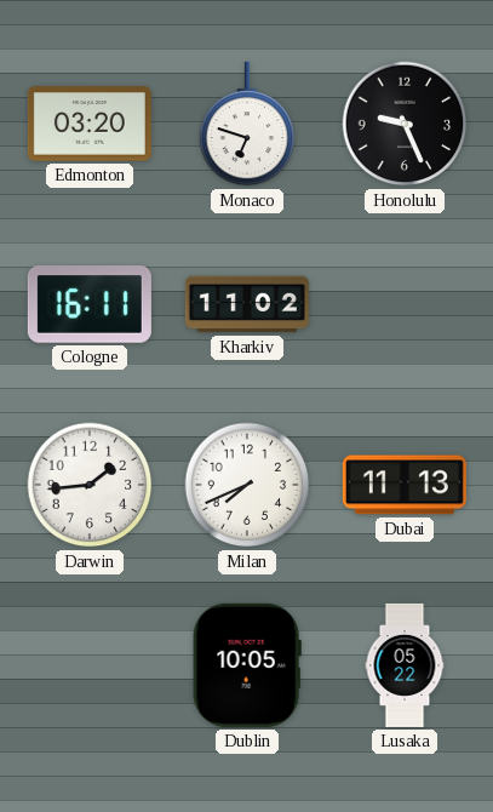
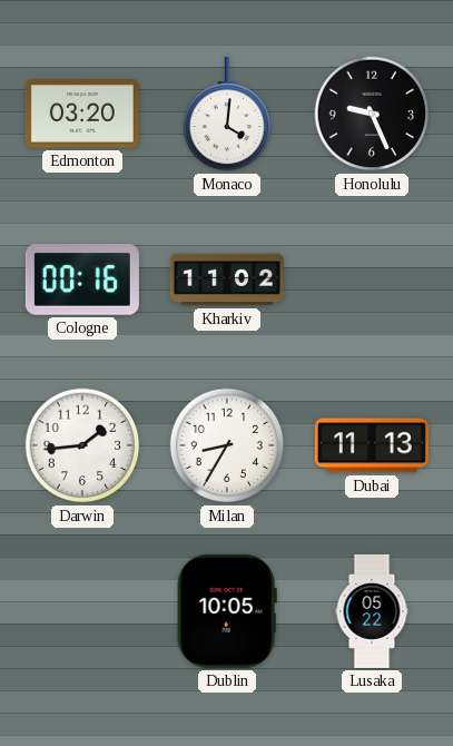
Monaco: 6:48 -> 4:01 (227, 114)
Cologne: 16:11 -> 00:16 (82, 281)
Milan: 7:41 -> 8:35 (227, 445)
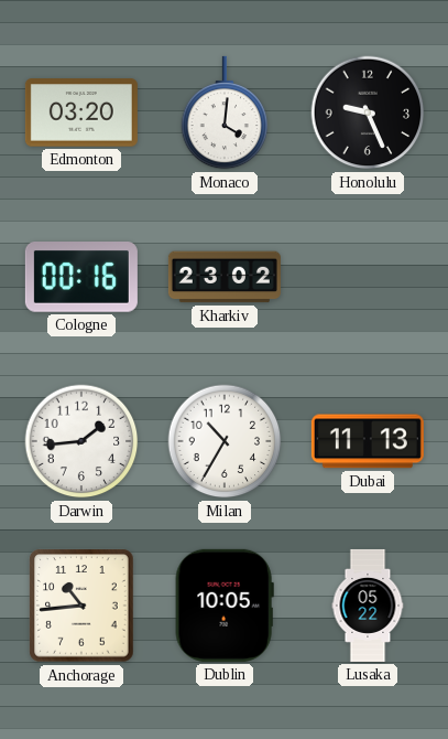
Kharkiv: 11:02 -> 23:02 (225, 277)
Milan: 8:35 -> 10:35 (225, 441)
Anchorage: none -> 10:44 (81, 606)
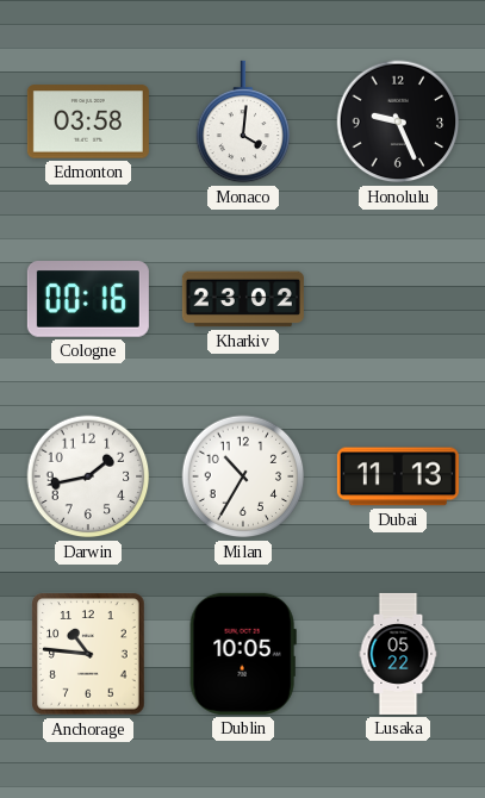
Edmonton: 03:20 -> 03:58 (88, 121)
Darwin: 1:44 -> 1:43 (88, 476)
Anchorage: 10:44 -> 10:46 (88, 654)
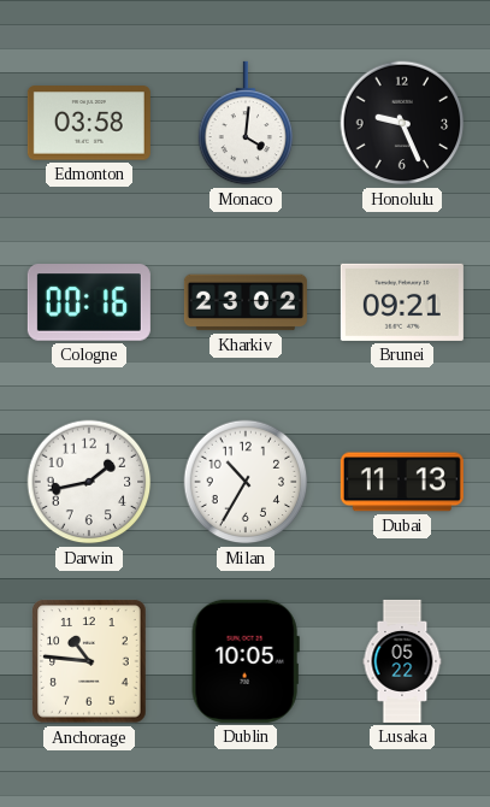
Brunei: none -> 09:21 (402, 302)
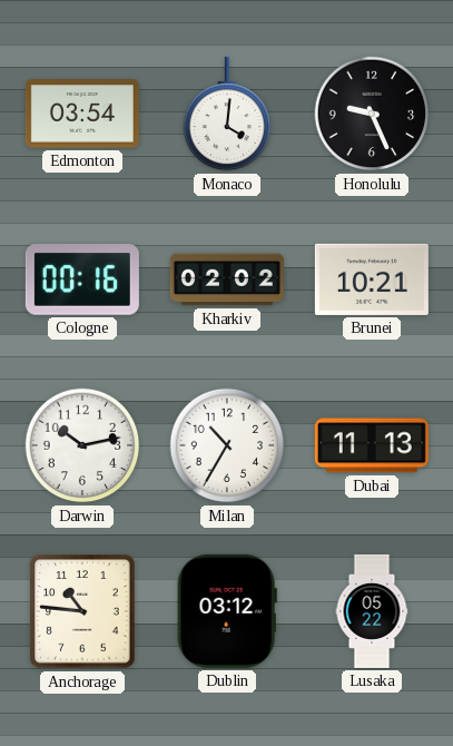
Edmonton: 03:58 -> 03:54 (82, 114)
Kharkiv: 23:02 -> 02:02 (227, 279)
Brunei: 09:21 -> 10:21 (372, 279)
Darwin: 1:43 -> 10:13 (82, 445)
Dublin: 10:05 -> 03:12 (227, 611)
